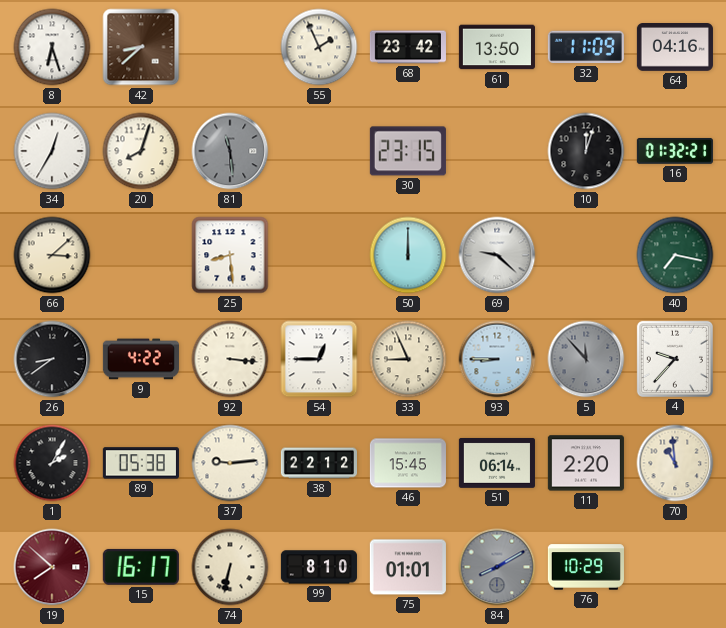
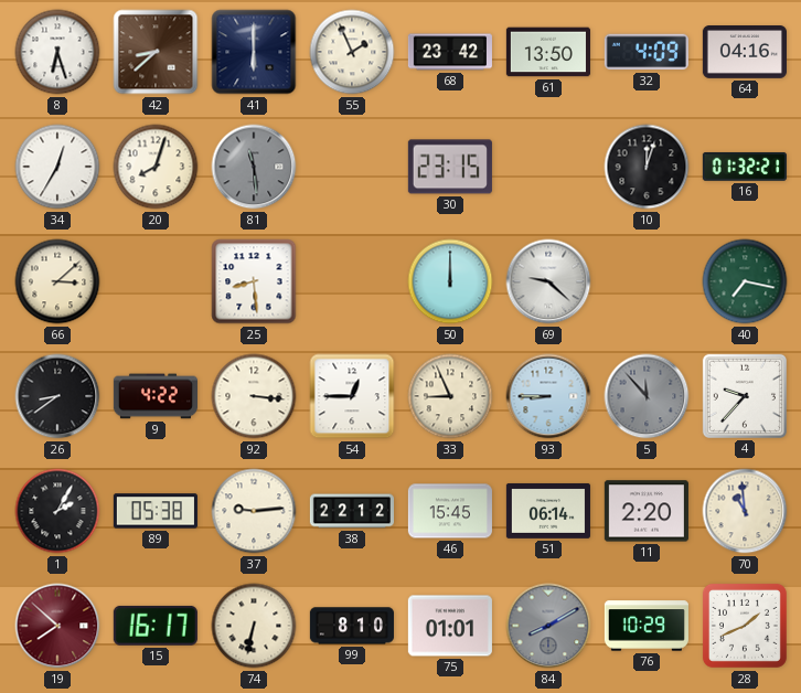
41: none -> 6:00 (254, 52)
32: 11:09 -> 4:09 (647, 52)
28: none -> 1:41 (745, 626)
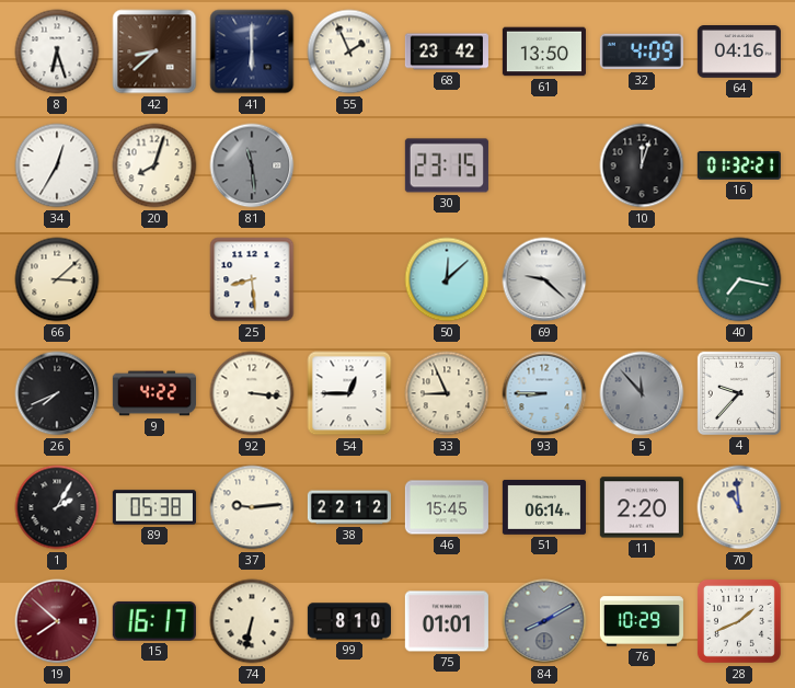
50: 12:00 -> 12:08 (447, 279)
26: 8:39 -> 7:41 (57, 393)
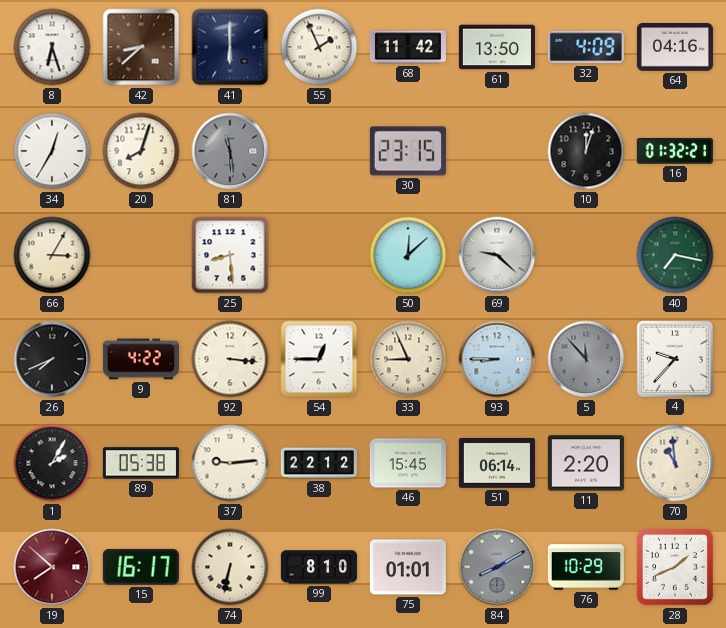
68: 23:42 -> 11:42 (408, 47)
66: 3:08 -> 3:05 (52, 255)
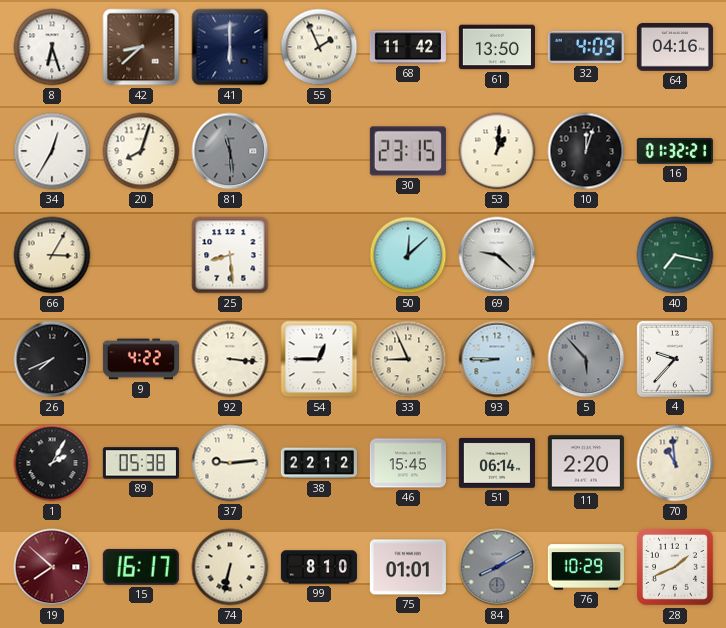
53: none -> 1:01 (497, 151)
5: 11:53 -> 5:53 (586, 359)
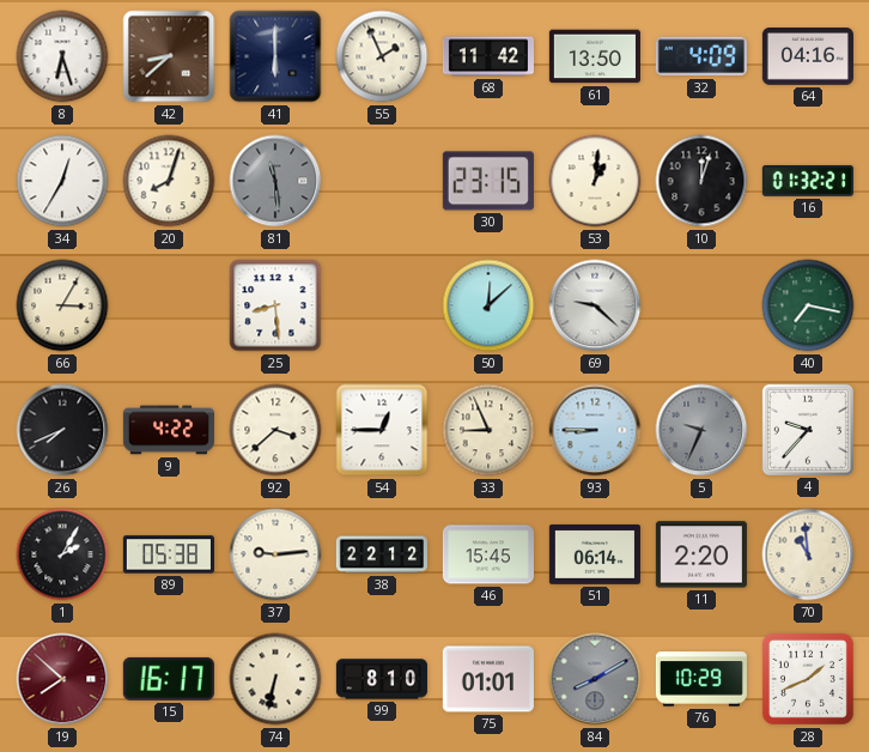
92: 3:16 -> 3:38 (275, 430)
5: 5:53 -> 9:34 (701, 430)
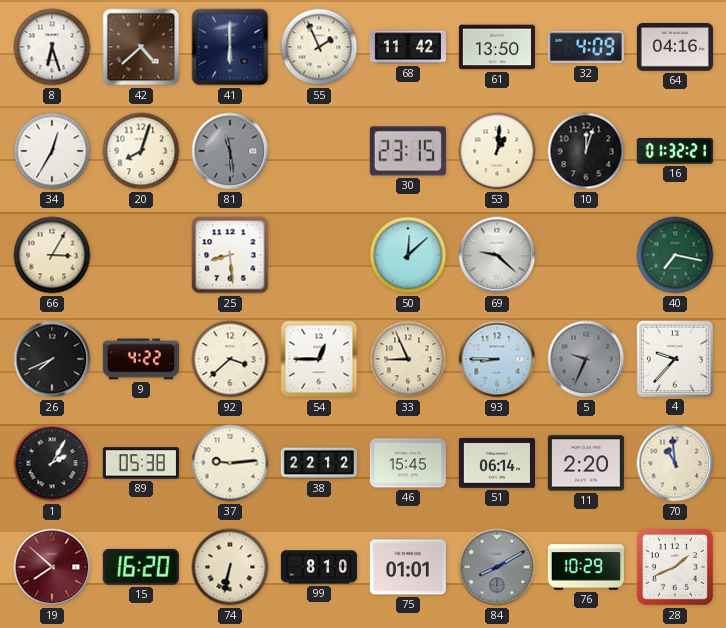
42: 8:38 -> 4:38 (141, 47)
15: 16:17 -> 16:20 (141, 567)
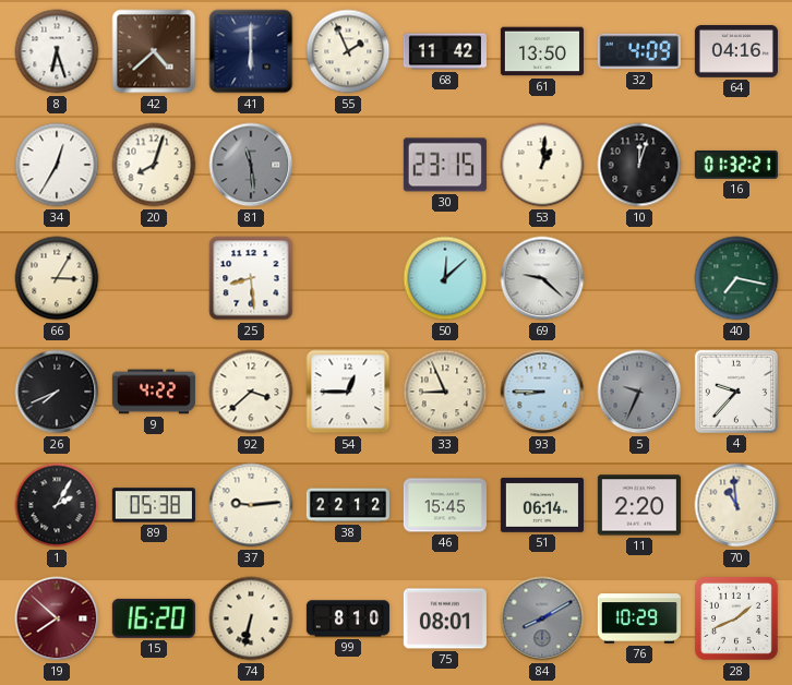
75: 01:01 -> 08:01 (445, 618)
